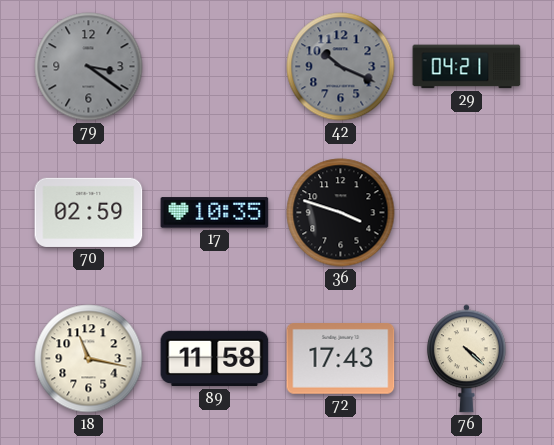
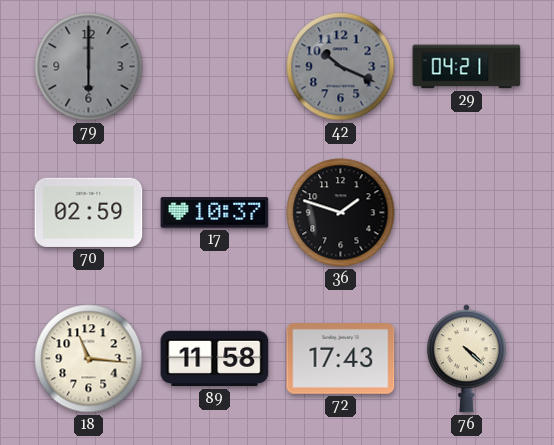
79: 3:21 -> 6:00 (89, 67)
17: 10:35 -> 10:37 (215, 213)
36: 3:48 -> 1:48 (341, 213)
18: 11:17 -> 11:16 (89, 359)
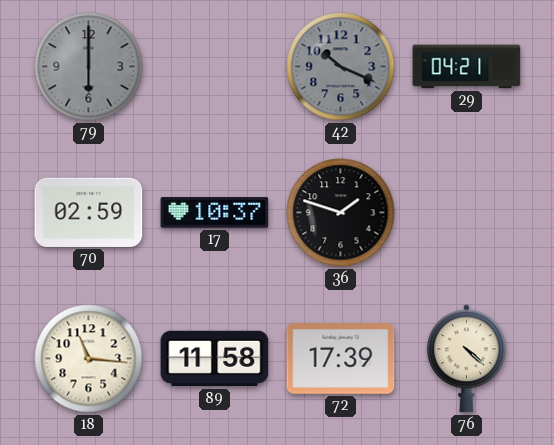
72: 17:43 -> 17:39 (341, 359)
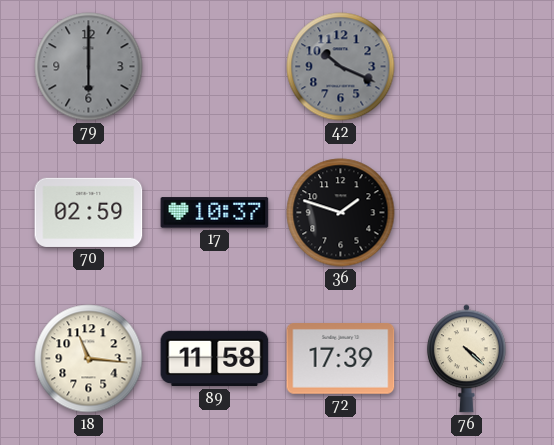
29: 04:21 -> none (467, 67)
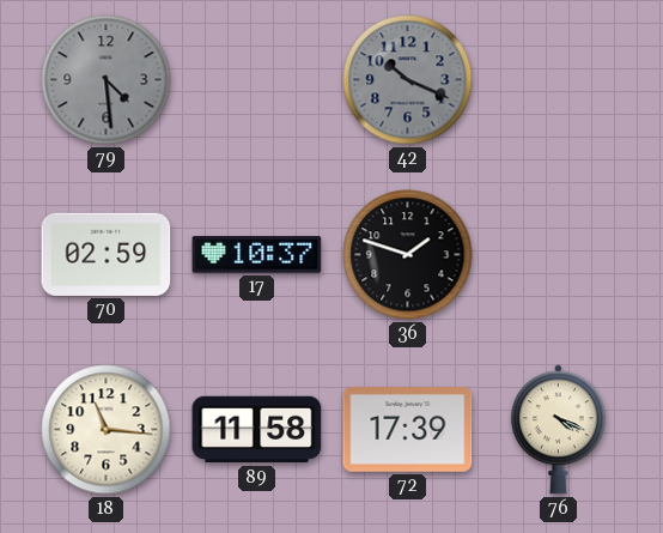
79: 6:00 -> 4:29 (107, 80)
76: 4:22 -> 4:19 (558, 430)
